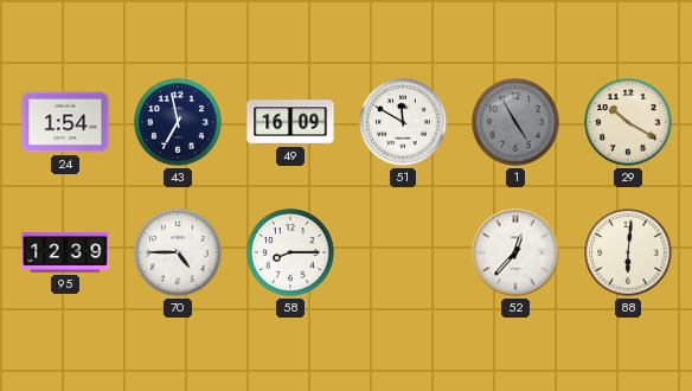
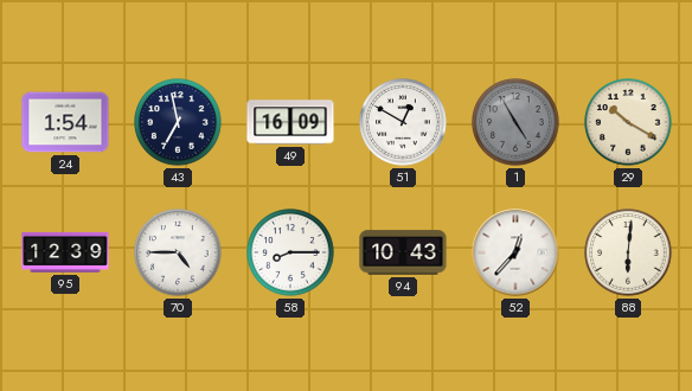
51: 11:50 -> 12:50 (403, 122)
94: none -> 10:43 (403, 252)
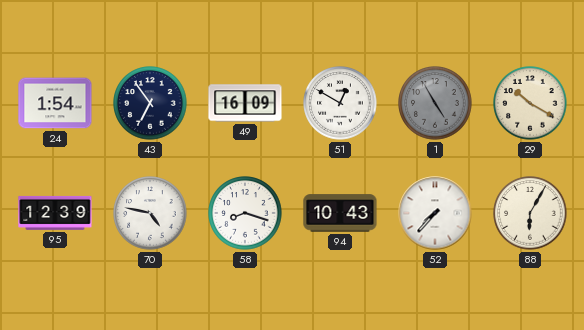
43: 6:58 -> 6:54 (150, 103)
70: 4:45 -> 4:47 (150, 213)
58: 8:15 -> 8:18 (245, 213)
52: 12:37 -> 7:37 (435, 213)
88: 6:01 -> 6:05 (530, 213)
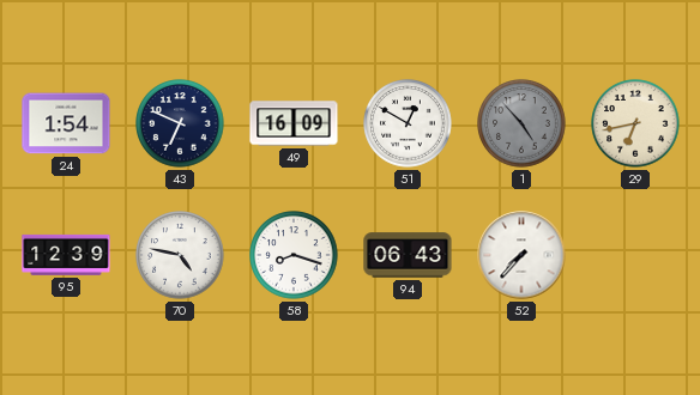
43: 6:54 -> 6:49 (180, 123)
1: 4:55 -> 4:53 (521, 123)
29: 10:20 -> 6:43 (635, 123)
94: 10:43 -> 06:43 (408, 255)
88: 6:05 -> none (530, 213)
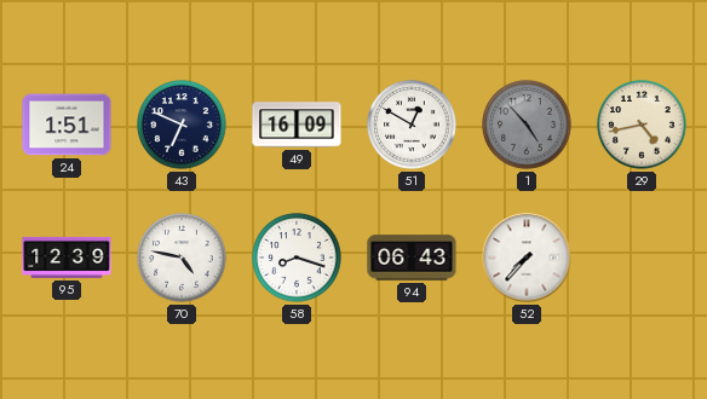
24: 1:54 -> 1:51 (67, 125)
29: 6:43 -> 4:43 (642, 125)
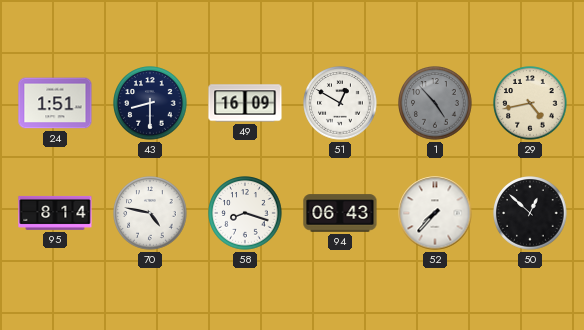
43: 6:49 -> 8:30 (150, 103)
95: 12:39 -> 8:14 (55, 213)
50: none -> 12:52 (530, 213)
